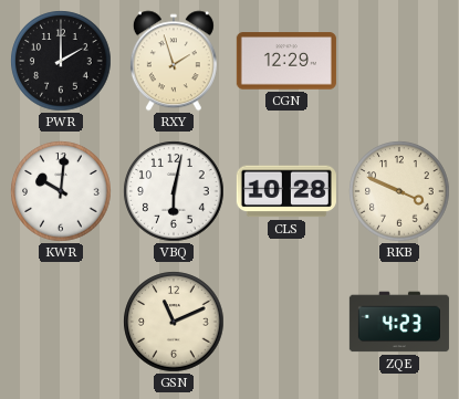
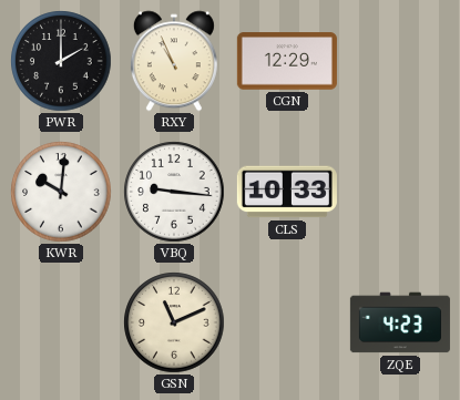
RXY: 1:57 -> 10:56 (174, 61)
VBQ: 6:02 -> 9:16 (174, 192)
CLS: 10:28 -> 10:33 (287, 192)
RKB: 3:49 -> none (399, 191)
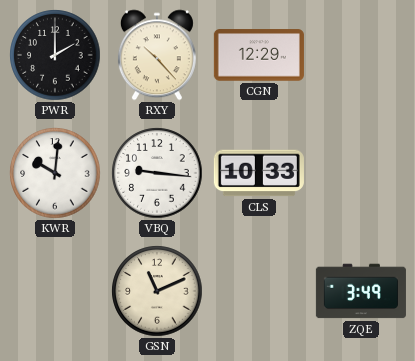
RXY: 10:56 -> 10:23 (157, 55)
ZQE: 4:23 -> 3:49 (361, 291)
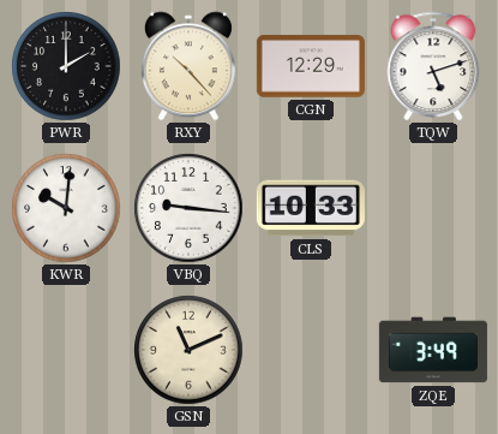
TQW: none -> 5:12 (433, 66)
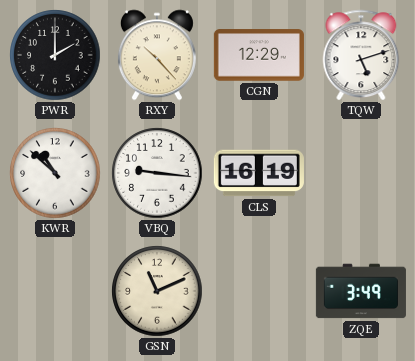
KWR: 10:01 -> 10:52 (55, 173)
CLS: 10:33 -> 16:19 (259, 173)
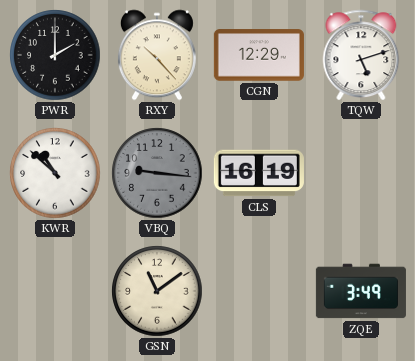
VBQ dial: white -> grey (157, 173)
GSN: 11:11 -> 11:09 (157, 291)
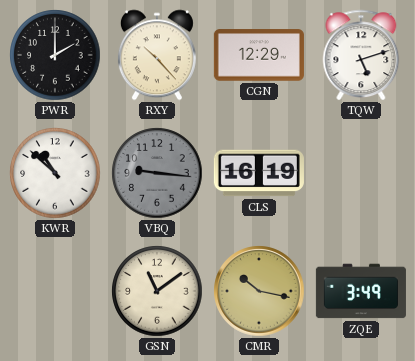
CMR: none -> 10:17 (259, 291)
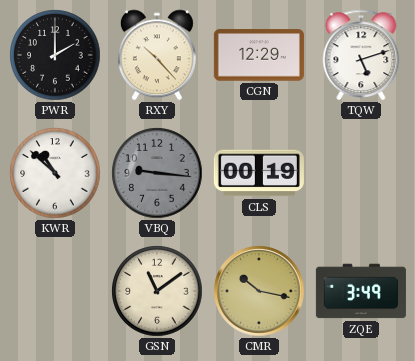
CLS: 16:19 -> 00:19 (259, 173)
